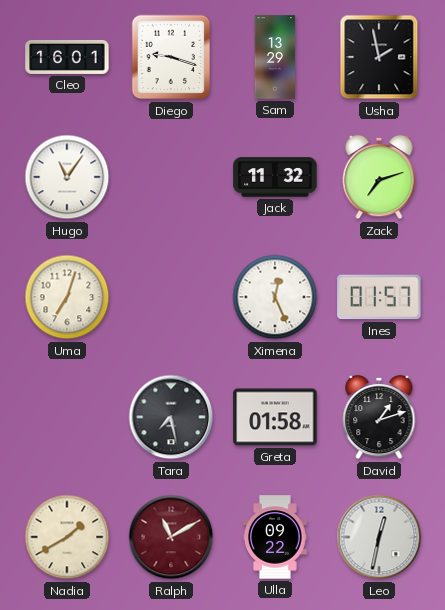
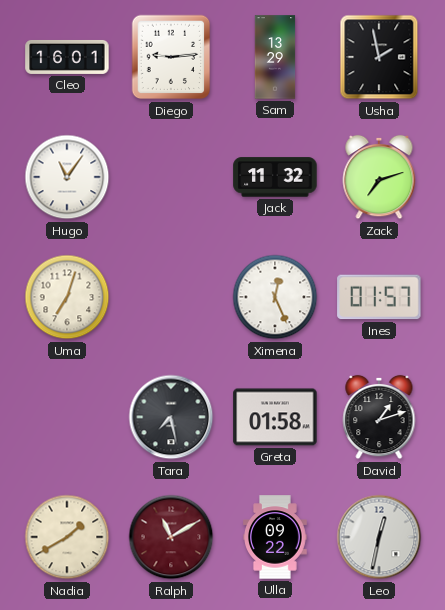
Diego: 9:18 -> 9:14 (171, 57)
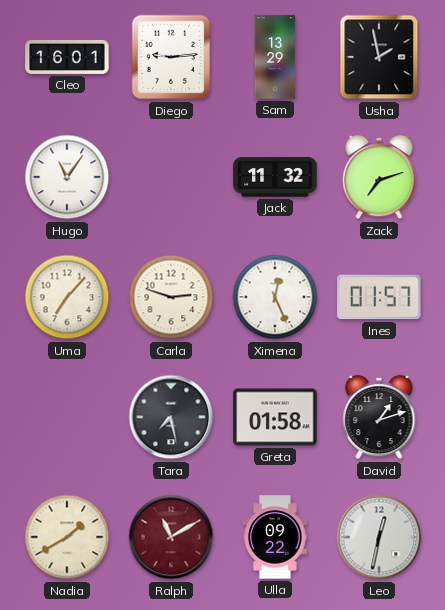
Uma: 7:03 -> 7:07 (67, 297)
Carla: none -> 2:48 (171, 297)
